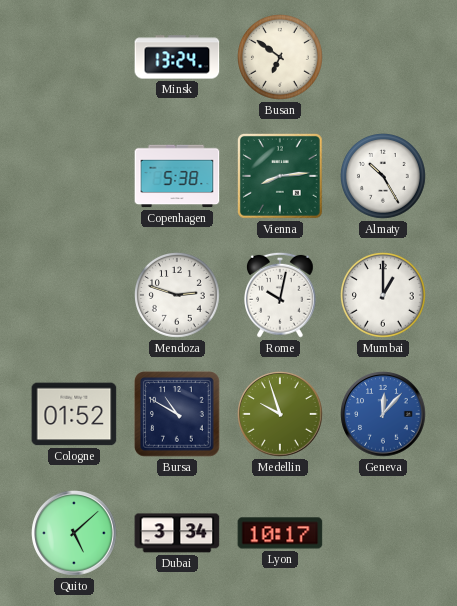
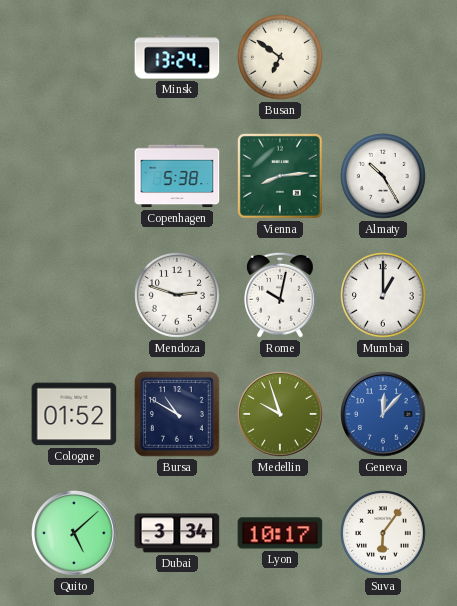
Suva: none -> 6:06 (384, 534)
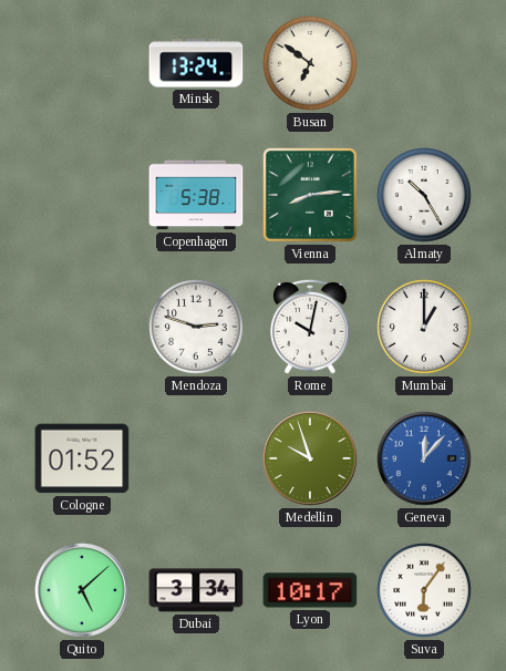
Bursa: 10:50 -> none (177, 414)
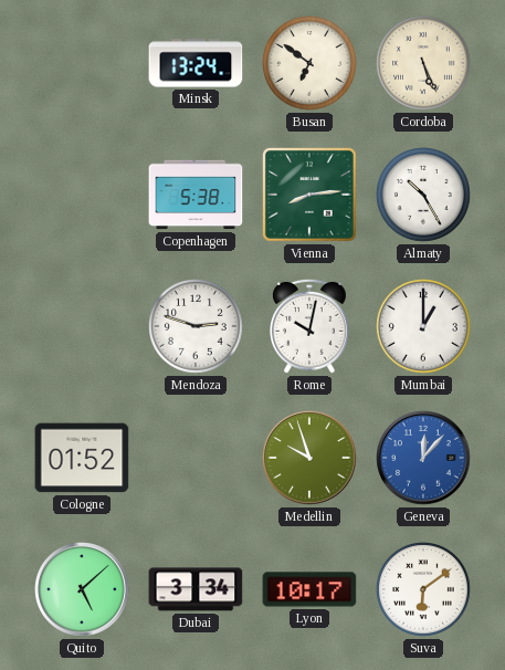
Cordoba: none -> 5:26 (424, 64)
Suva: 6:06 -> 6:09 (424, 590)
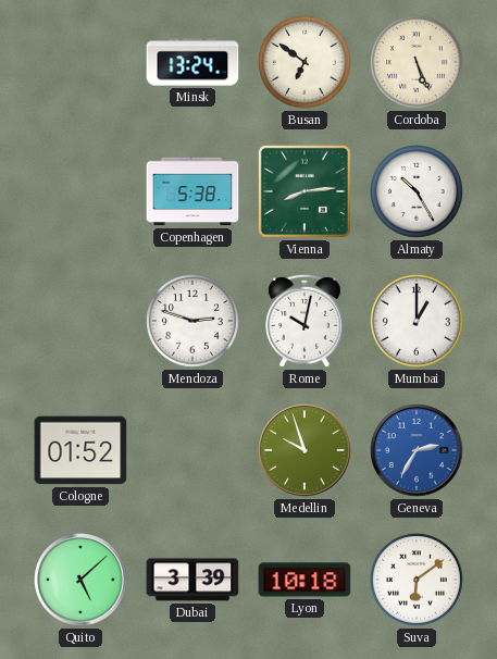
Geneva: 12:07 -> 2:35 (417, 450)
Dubai: 3:34 -> 3:39 (192, 580)
Lyon: 10:17 -> 10:18 (305, 580)
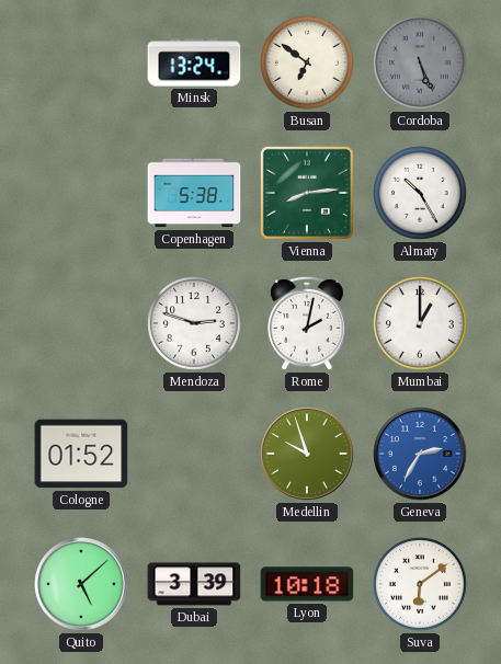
Cordoba dial: cream -> grey (421, 64)
Rome: 10:02 -> 2:02 (308, 323)
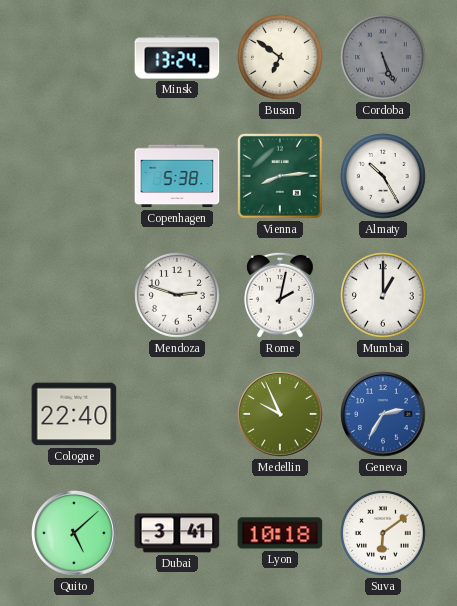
Cologne: 01:52 -> 22:40 (74, 414)
Medellin: 9:57 -> 9:56 (280, 414)
Dubai: 3:39 -> 3:41 (177, 533)
